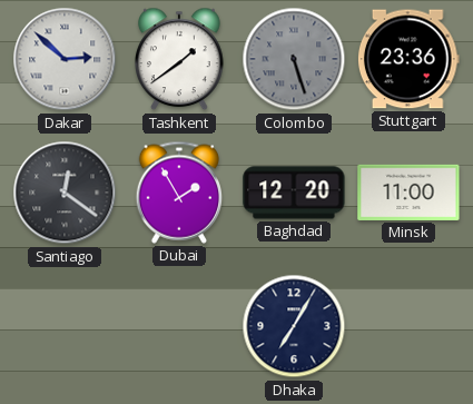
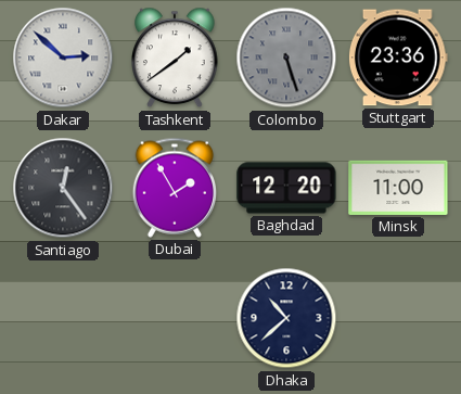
Santiago: 12:21 -> 12:24 (63, 188)
Dhaka: 7:05 -> 10:38 (286, 318)
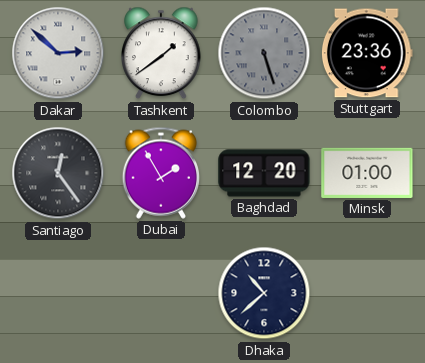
Minsk: 11:00 -> 01:00 (367, 173)
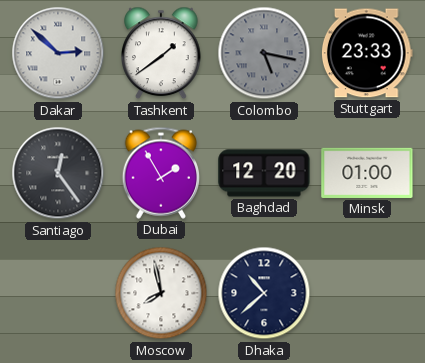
Colombo: 5:27 -> 5:17 (264, 53)
Stuttgart: 23:36 -> 23:33 (367, 53)
Moscow: none -> 7:58 (161, 293)
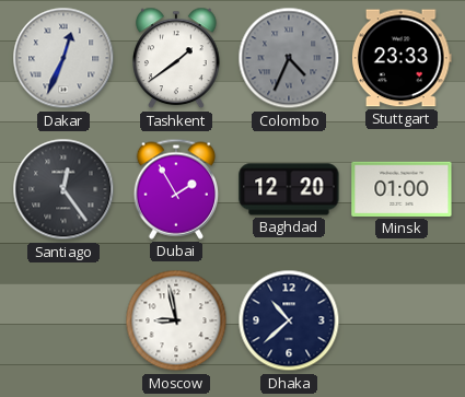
Dakar: 2:52 -> 12:34 (63, 58)
Colombo: 5:17 -> 4:34 (289, 58)
Moscow: 7:58 -> 8:58 (176, 320)
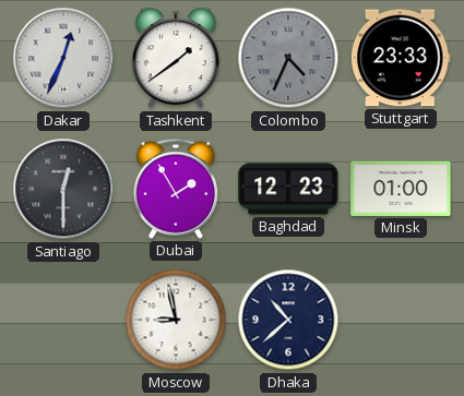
Santiago: 12:24 -> 12:30 (63, 189)
Baghdad: 12:20 -> 12:23 (288, 189)
